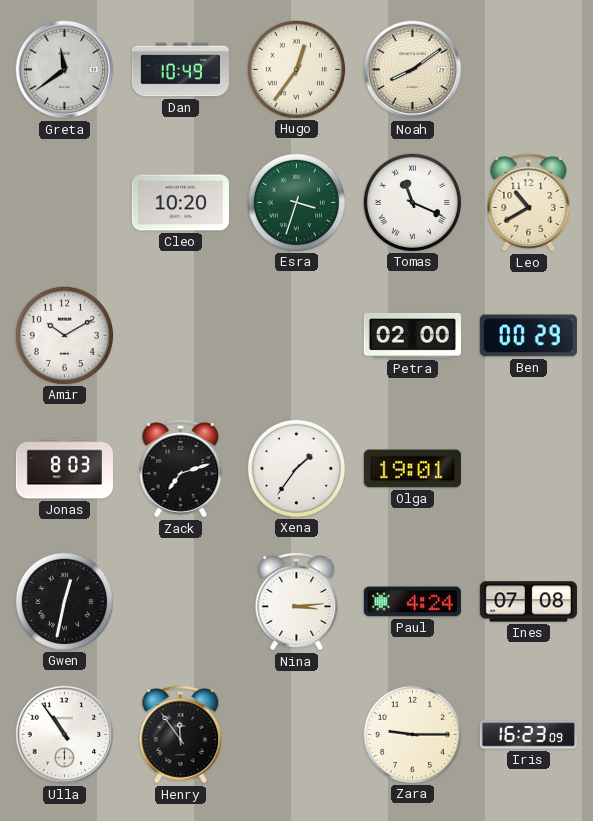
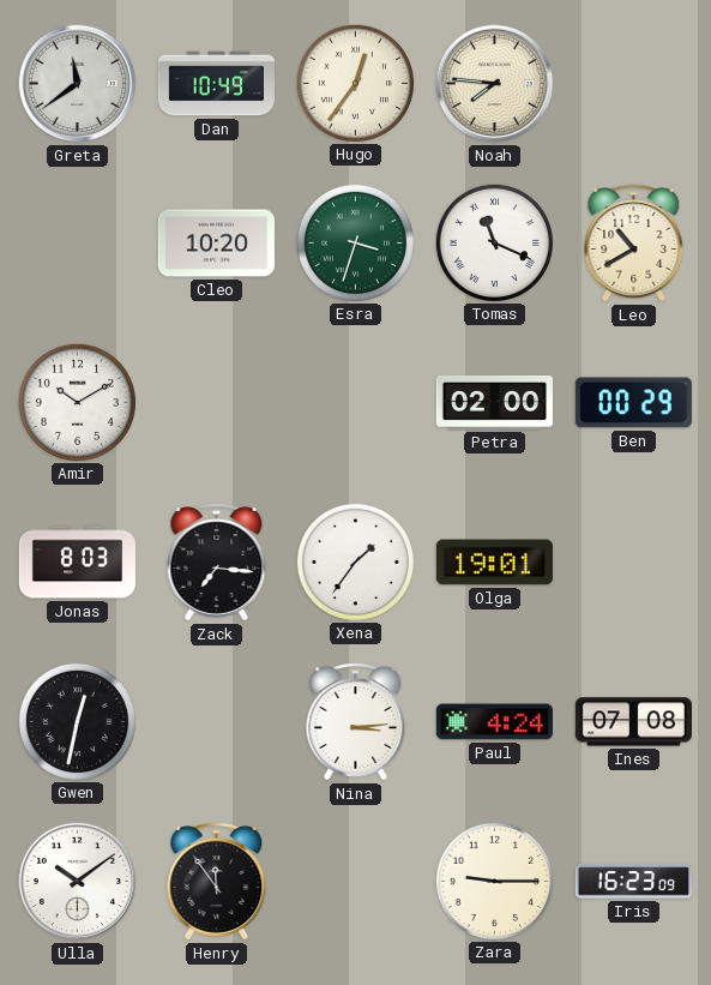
Noah: 8:09 -> 7:46 (495, 84)
Zack: 7:12 -> 7:16 (217, 563)
Ulla: 10:54 -> 10:09 (78, 882)
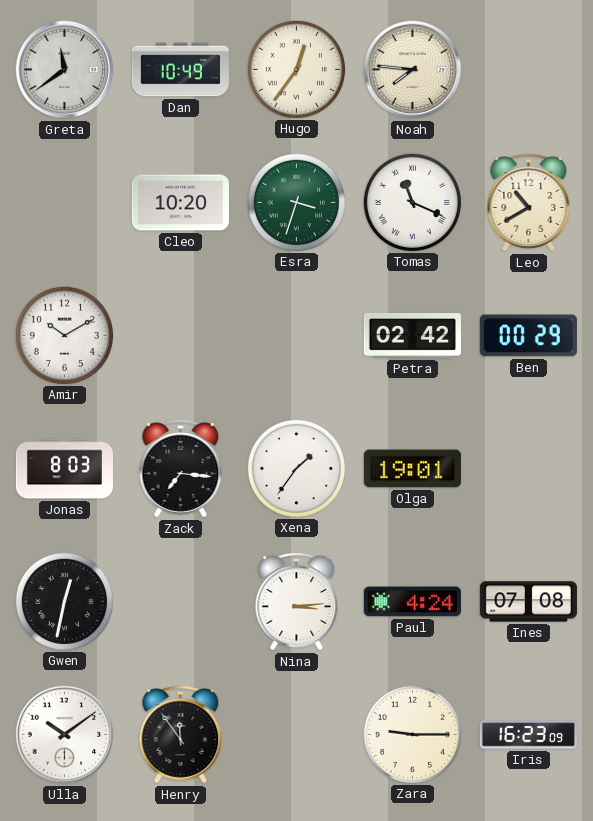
Petra: 02:00 -> 02:42 (412, 336)
